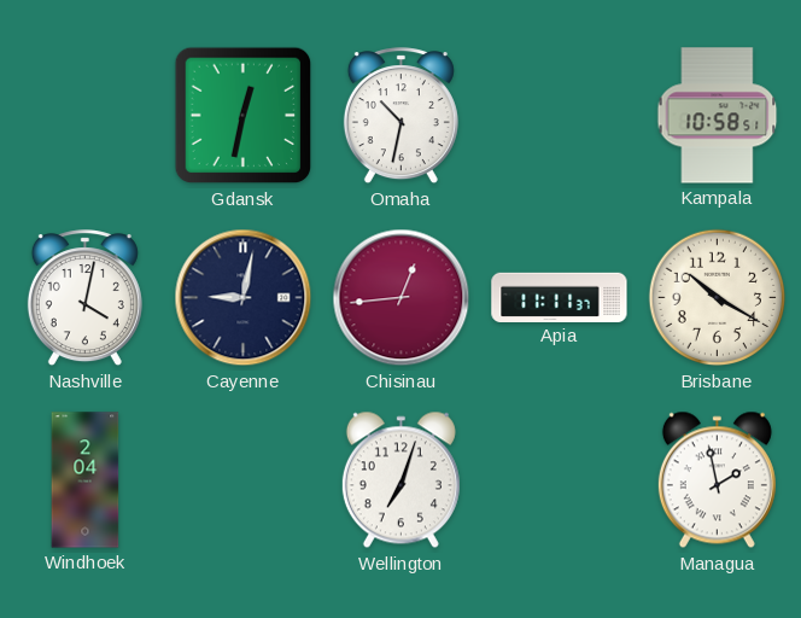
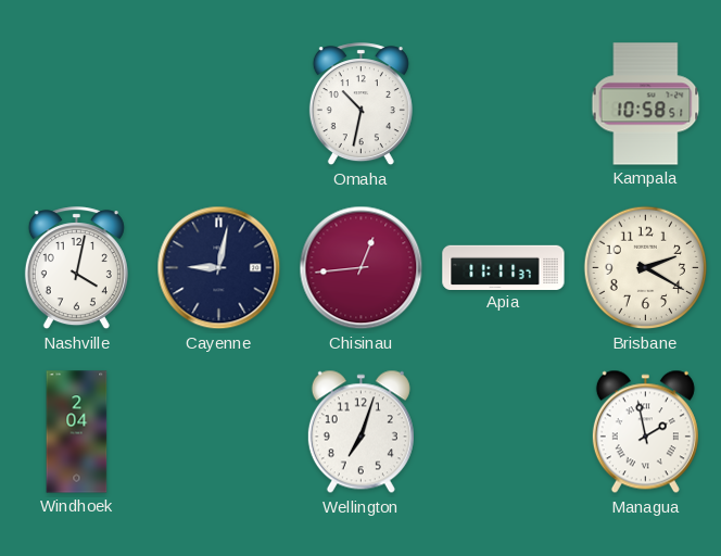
Gdansk: 12:32 -> none (244, 116)
Brisbane: 10:20 -> 2:20 (646, 268)
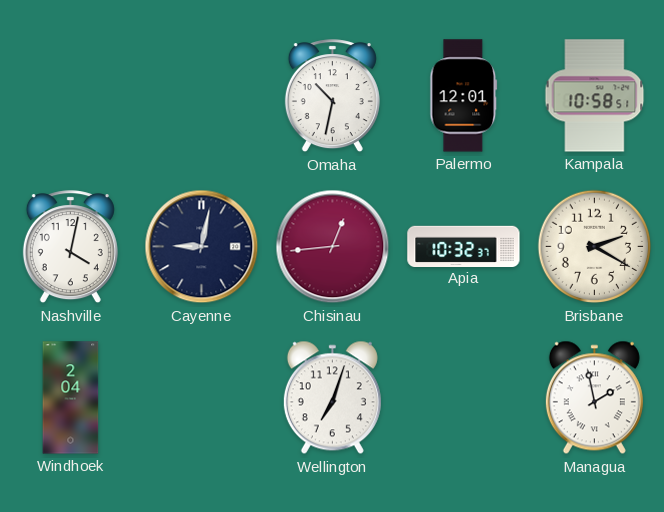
Palermo: none -> 12:01 (464, 96)
Apia: 11:11 -> 10:32 (464, 246)
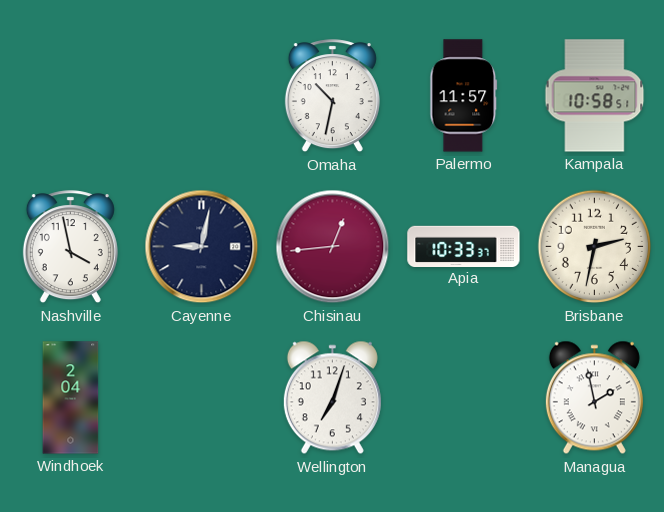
Palermo: 12:01 -> 11:57 (464, 96)
Nashville: 4:02 -> 3:58 (70, 247)
Apia: 10:32 -> 10:33 (464, 246)
Brisbane: 2:20 -> 2:32 (595, 247)
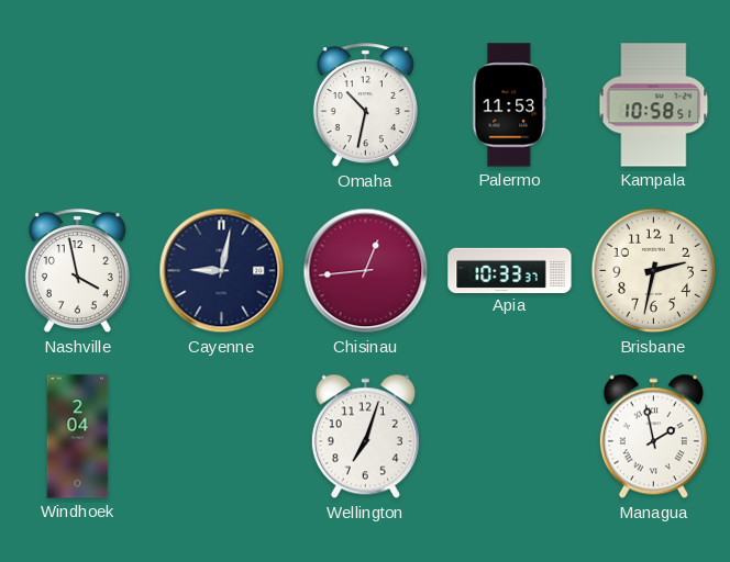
Palermo: 11:57 -> 11:53 (510, 105)
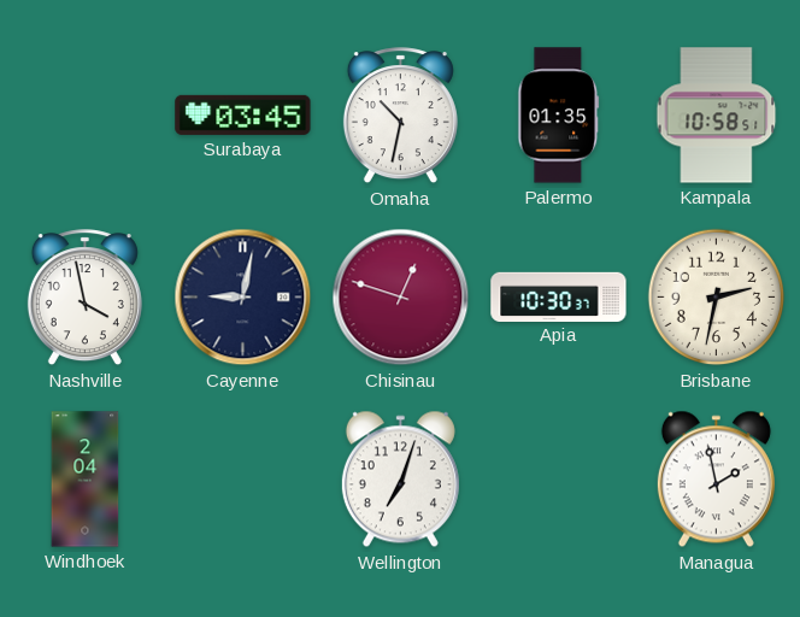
Surabaya: none -> 03:45 (243, 114)
Palermo: 11:53 -> 01:35 (559, 116)
Chisinau: 12:44 -> 12:48 (401, 298)
Apia: 10:33 -> 10:30 (559, 296)
